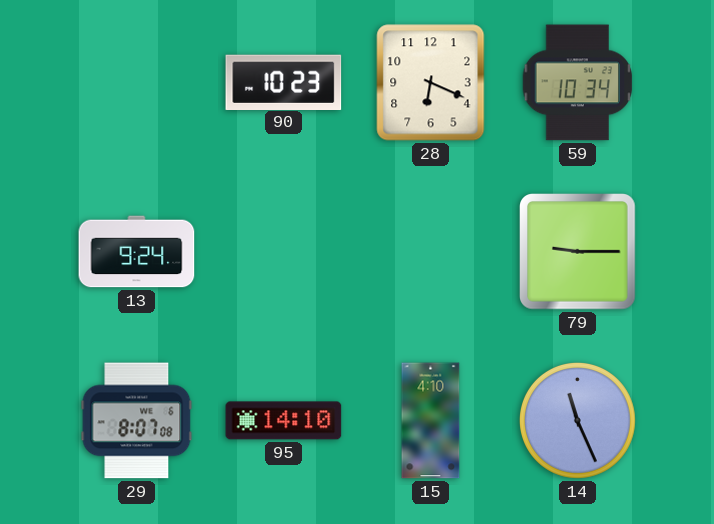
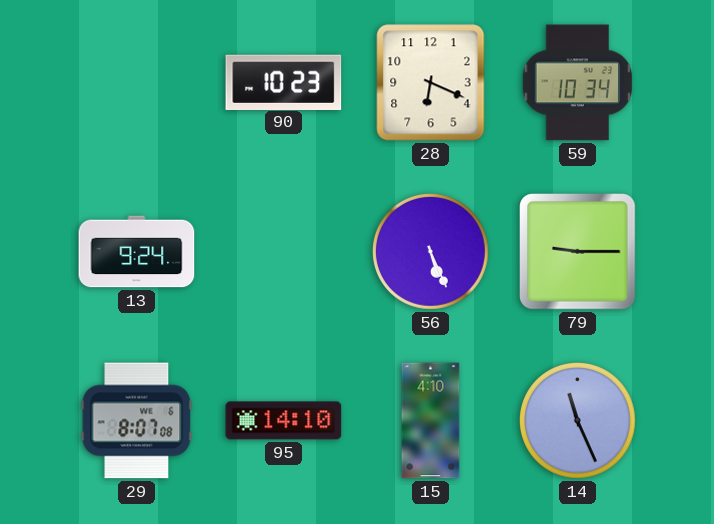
56: none -> 5:26 (430, 251)
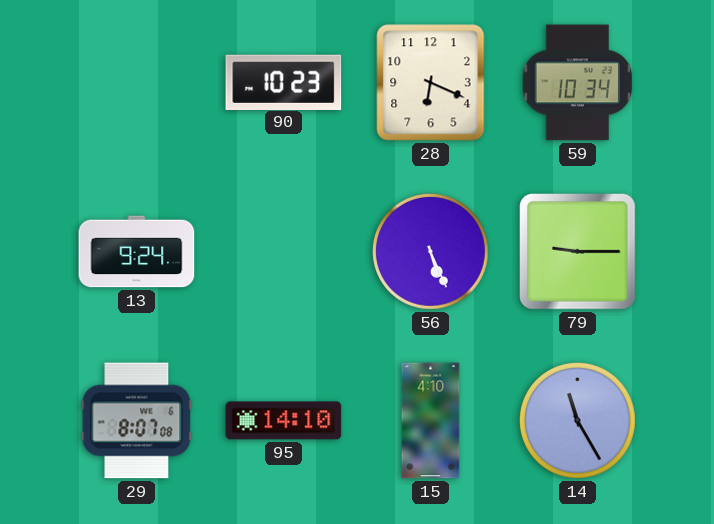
14: 11:26 -> 11:25 (577, 420)
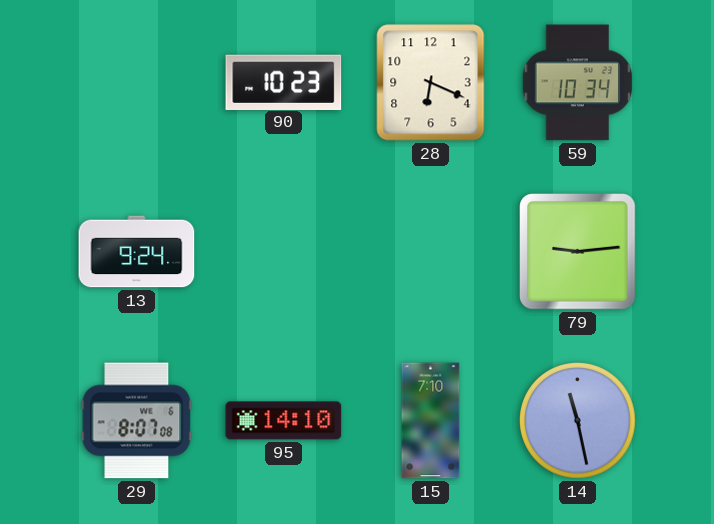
56: 5:26 -> none (430, 251)
79: 9:15 -> 9:14 (578, 252)
15: 4:10 -> 7:10 (431, 421)
14: 11:25 -> 11:28 (577, 420)
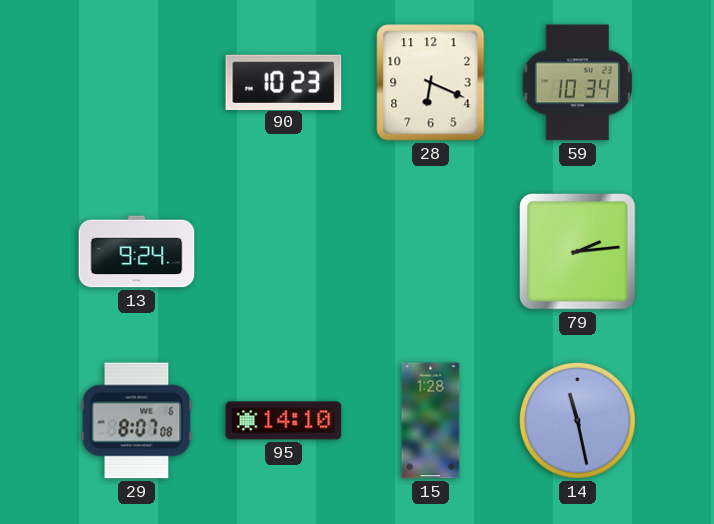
79: 9:14 -> 2:14 (578, 252)
15: 7:10 -> 1:28 (431, 421)
